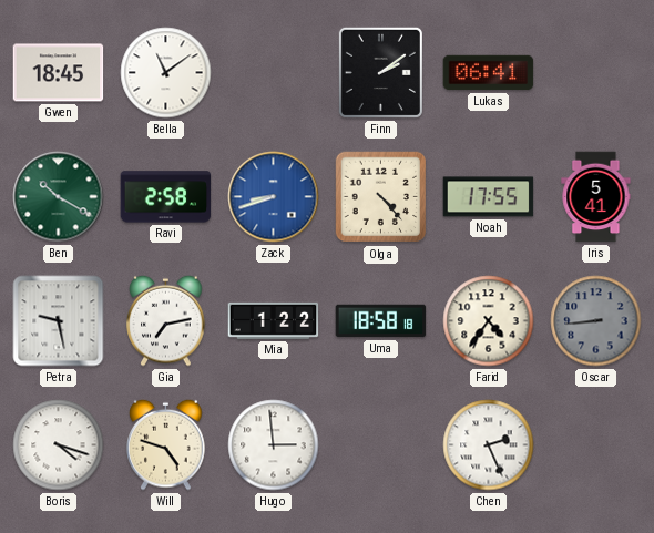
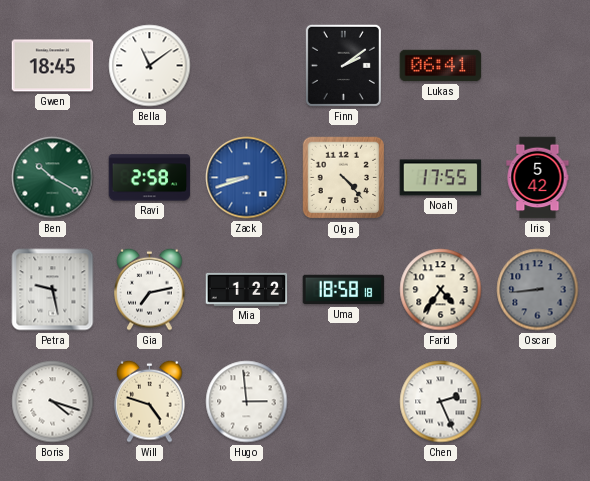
Iris: 5:41 -> 5:42 (538, 178)
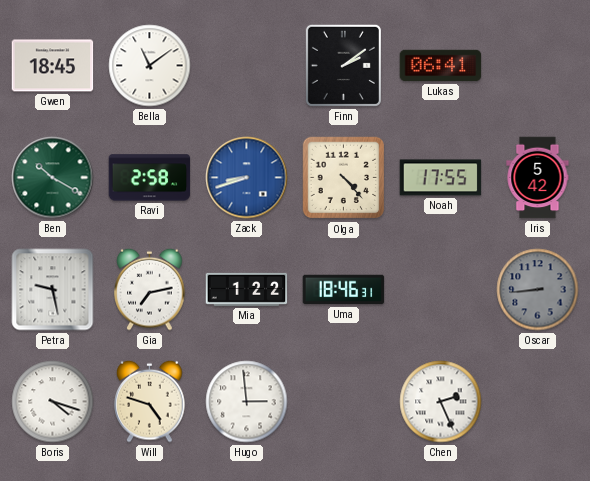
Uma: 18:58 -> 18:46 (344, 290)
Farid: 4:36 -> none (441, 290)
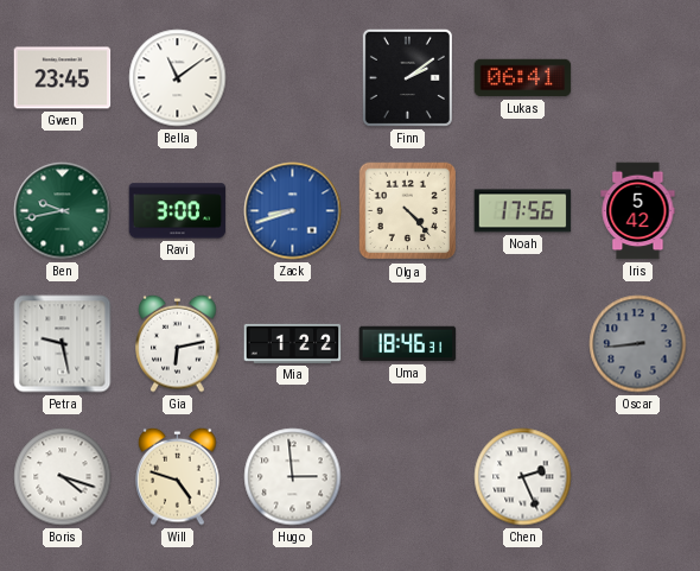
Gwen: 18:45 -> 23:45 (63, 78)
Ben: 10:20 -> 9:43 (63, 211)
Ravi: 2:58 -> 3:00 (178, 211)
Noah: 17:55 -> 17:56 (523, 211)
Gia: 7:13 -> 6:13 (178, 343)
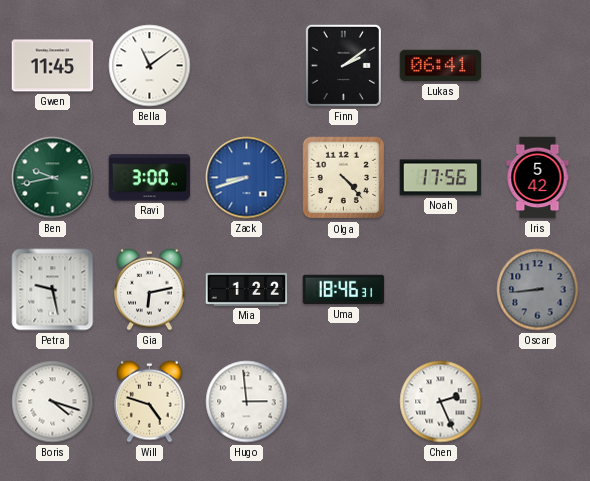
Gwen: 23:45 -> 11:45 (53, 66)
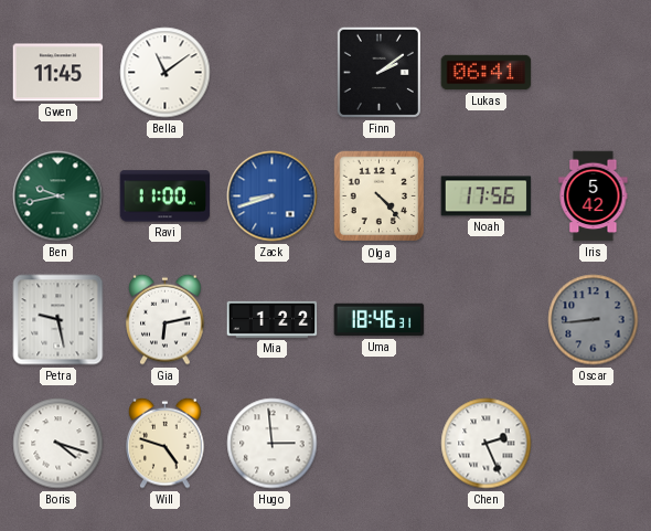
Ravi: 3:00 -> 11:00 (166, 197)
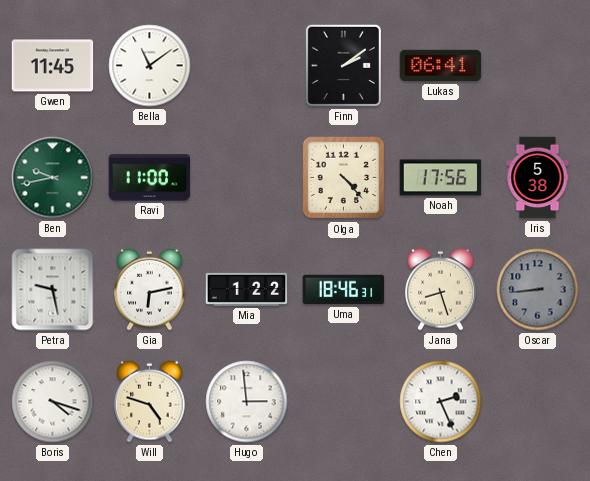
Zack: 8:42 -> none (273, 197)
Iris: 5:42 -> 5:38 (538, 178)
Jana: none -> 8:27 (441, 289)
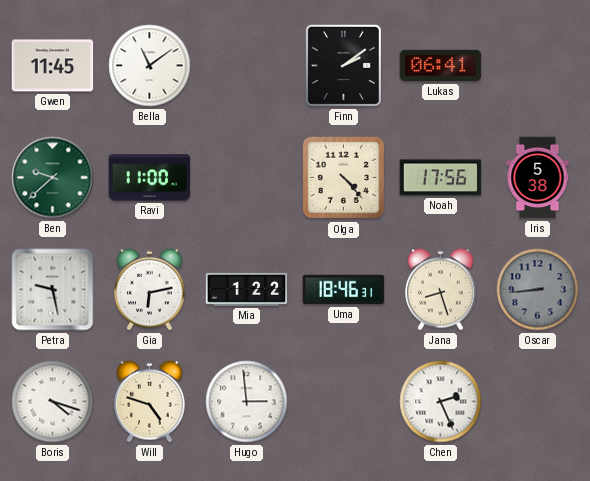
Ben: 9:43 -> 9:38 (53, 178)
